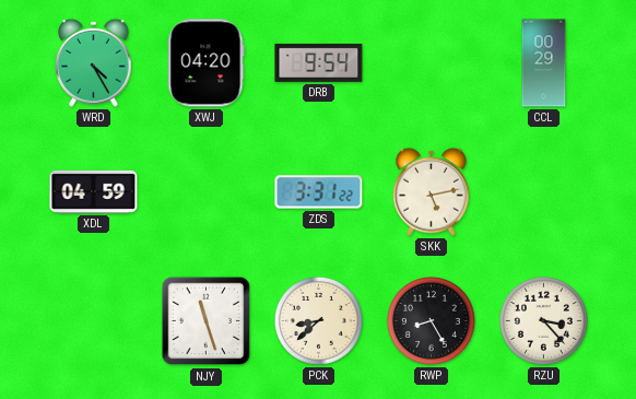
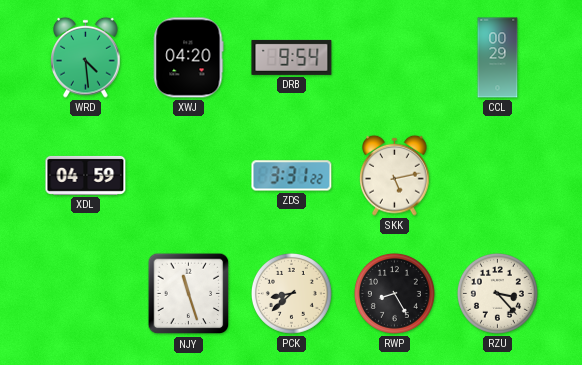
WRD: 4:25 -> 4:29 (86, 57)
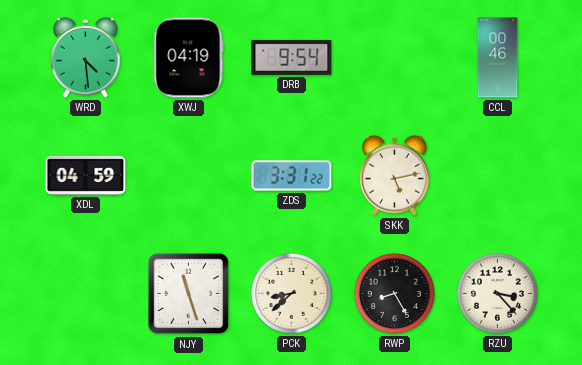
XWJ: 04:20 -> 04:19 (189, 58)
CCL: 00:29 -> 00:46 (498, 58)
